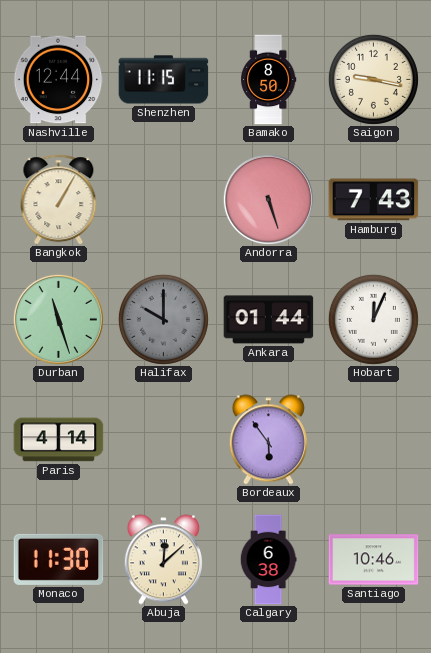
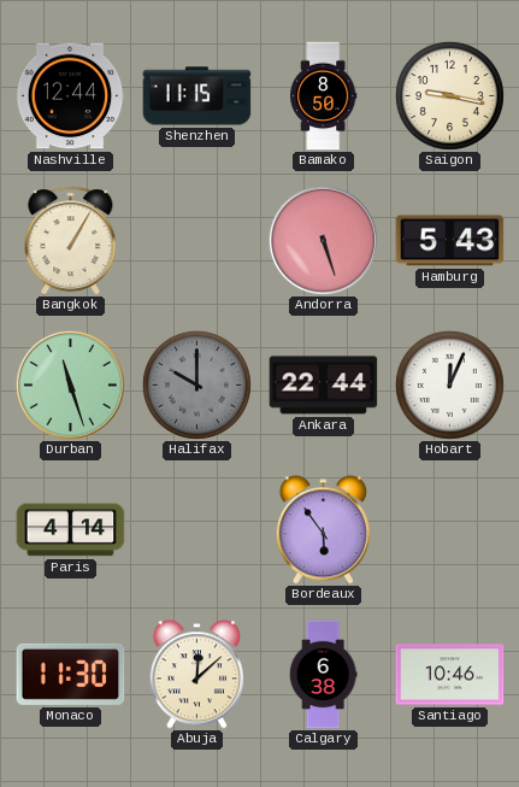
Hamburg: 7:43 -> 5:43 (450, 241)
Ankara: 01:44 -> 22:44 (324, 386)
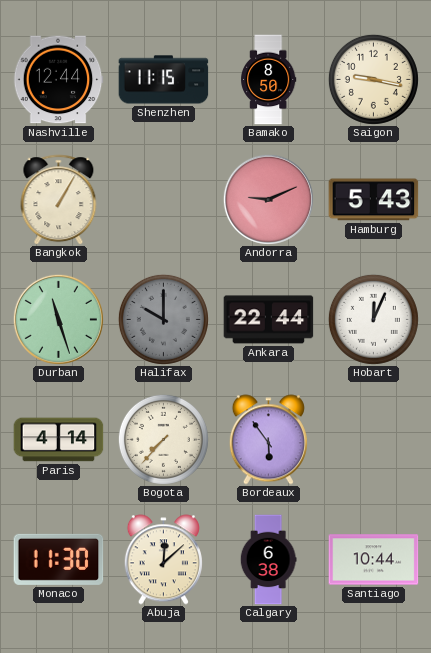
Andorra: 5:27 -> 9:11 (268, 199)
Bogota: none -> 7:37 (163, 439)
Santiago: 10:46 -> 10:44 (374, 560)
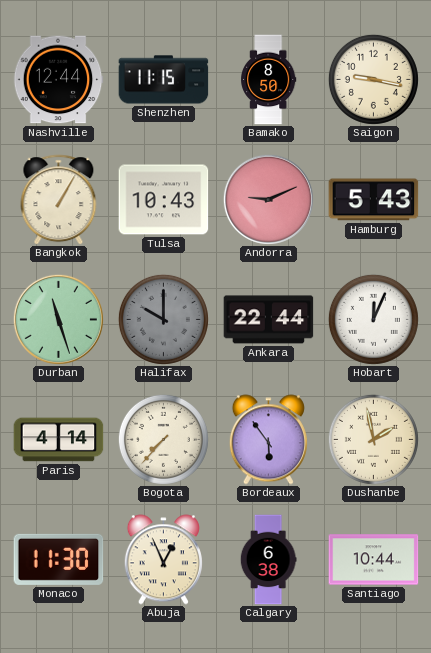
Tulsa: none -> 10:43 (164, 200)
Dushanbe: none -> 1:58 (373, 439)
Abuja: 12:08 -> 12:56 (163, 560)
